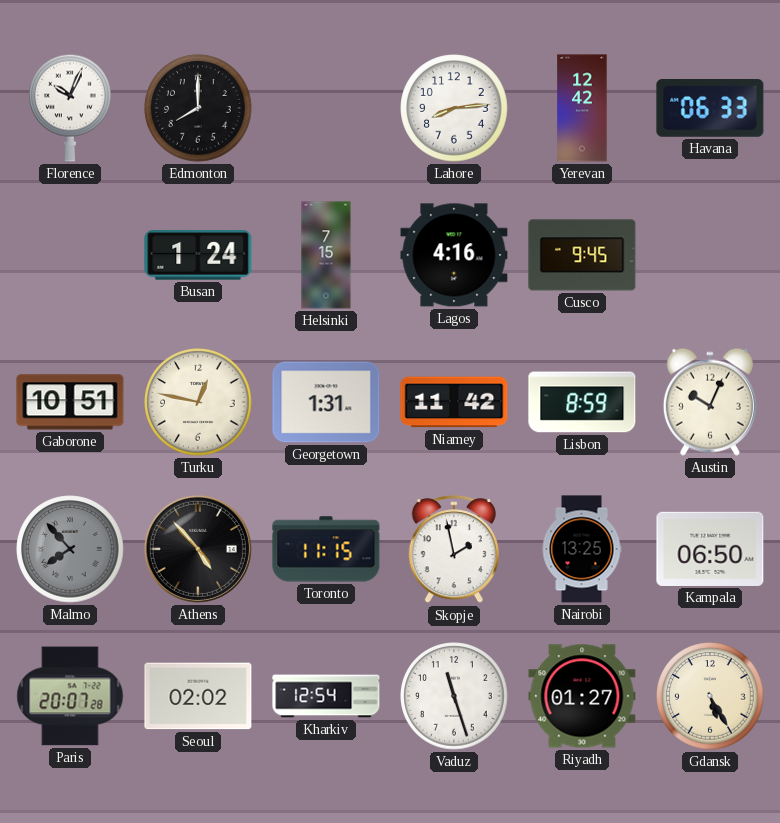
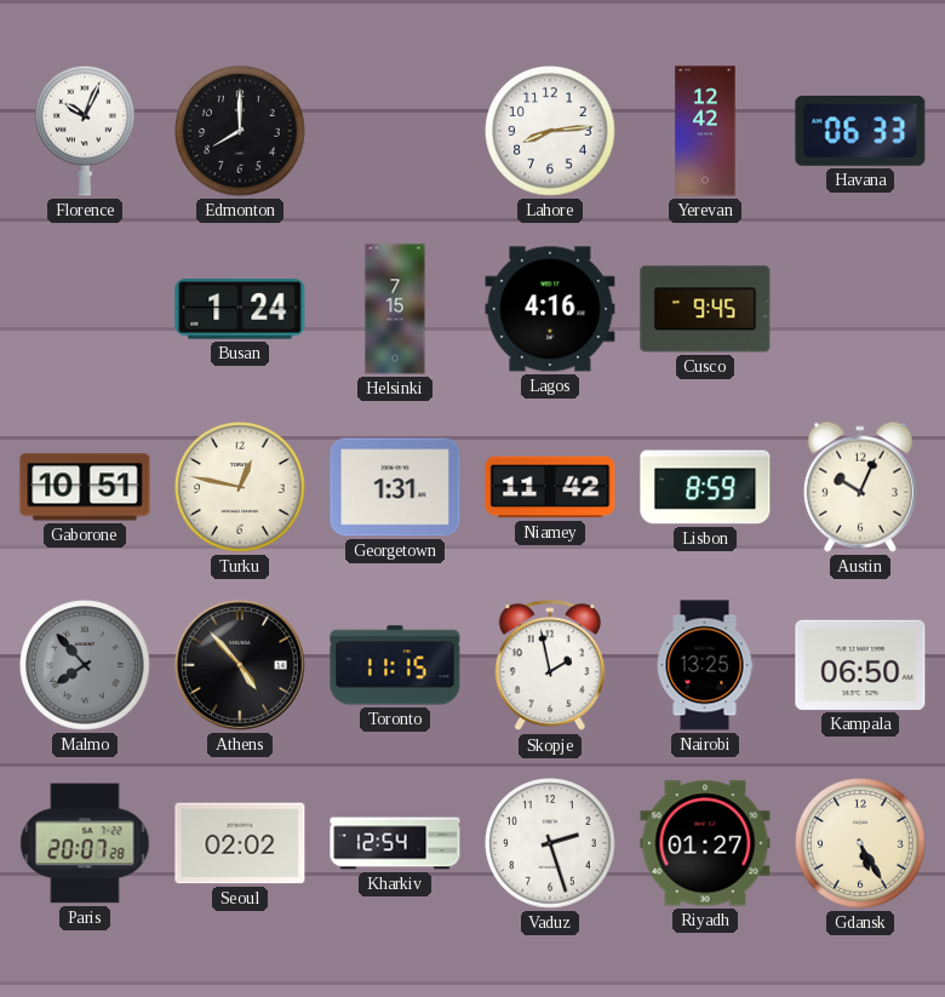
Vaduz: 11:27 -> 2:27 (550, 843)
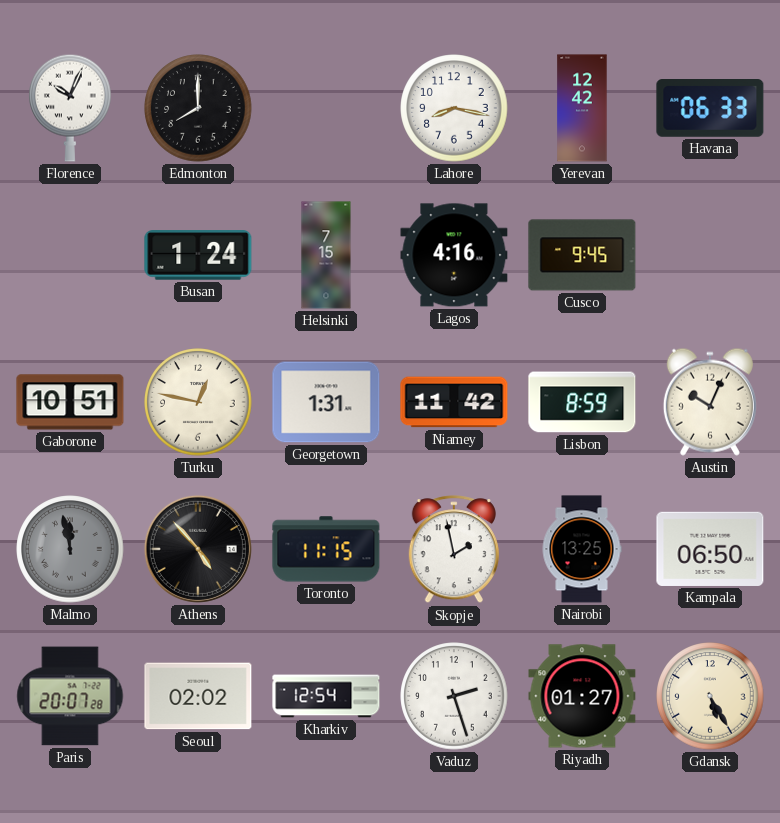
Lahore: 8:14 -> 8:17 (454, 108)
Malmo: 7:53 -> 11:58 (70, 549)
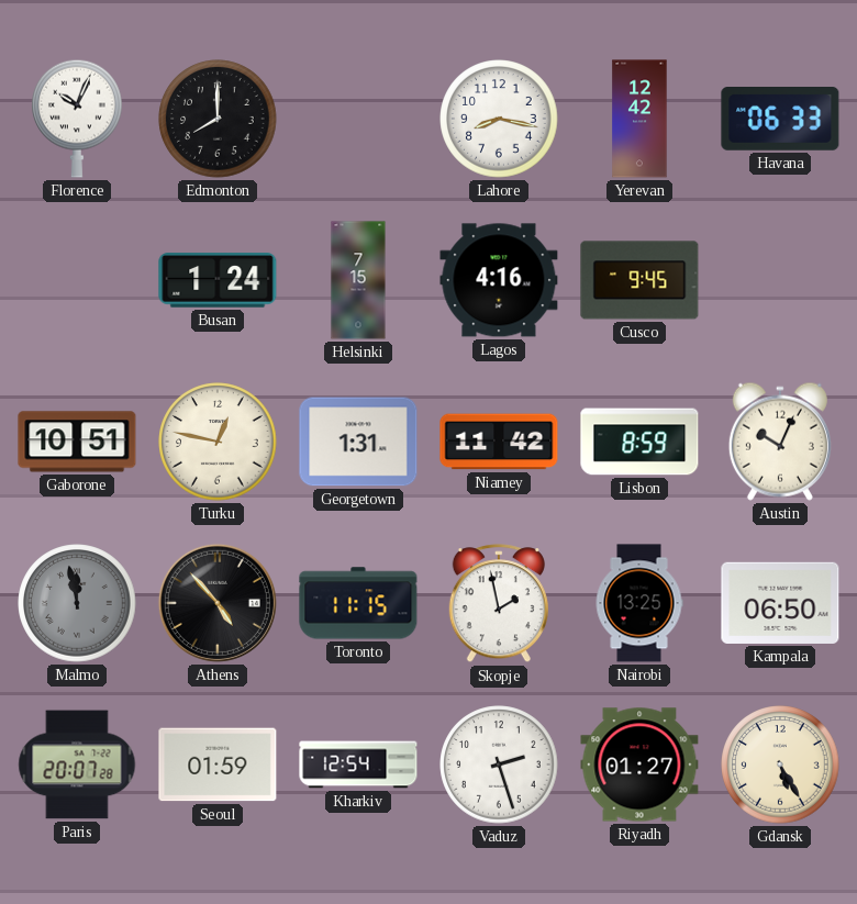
Seoul: 02:02 -> 01:59 (218, 765)
